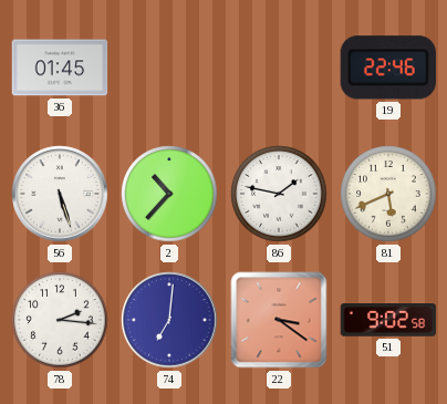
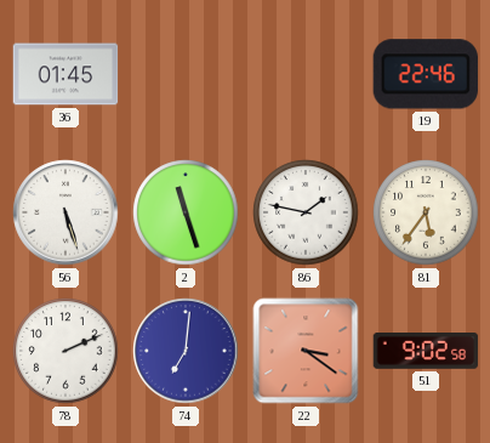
2: 10:37 -> 11:27 (186, 212)
81: 5:41 -> 5:36 (426, 212)
78: 2:16 -> 2:11 (65, 351)
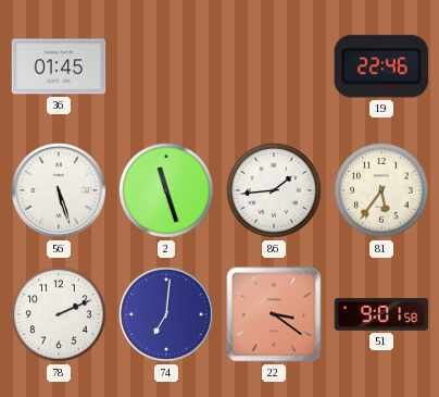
86: 1:47 -> 1:44 (274, 190)
51: 9:02 -> 9:01 (381, 315)
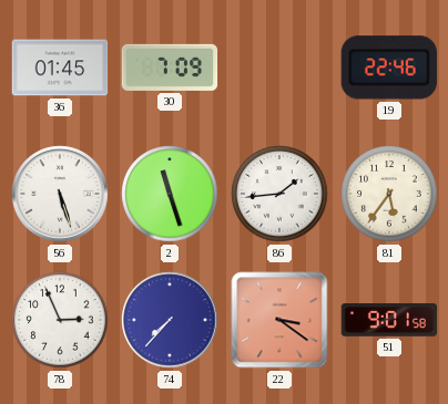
30: none -> 7:09 (170, 68)
78: 2:11 -> 2:56 (60, 320)
74: 7:01 -> 7:37 (170, 320)
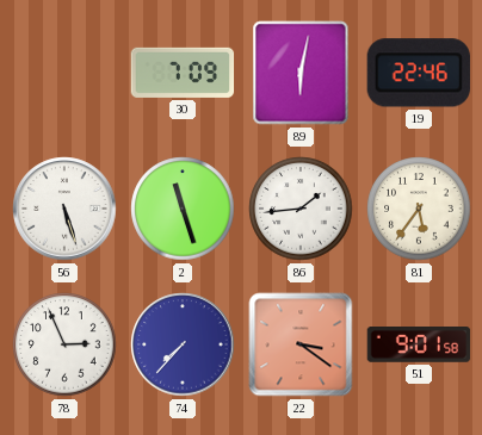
36: 01:45 -> none (60, 68)
89: none -> 6:02 (301, 73)
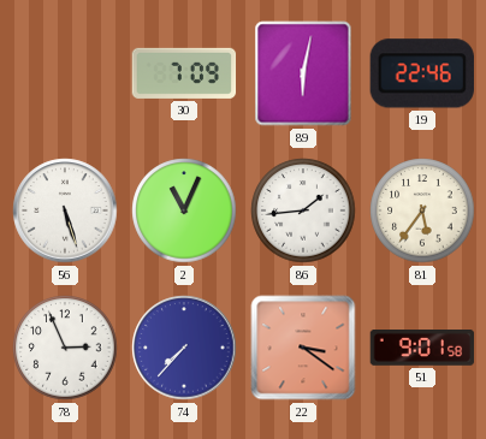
2: 11:27 -> 11:04 (184, 210)
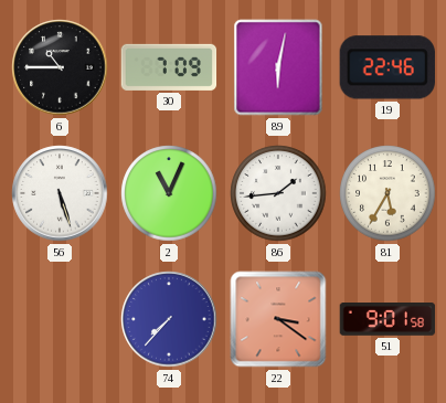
6: none -> 10:45 (60, 67)
81: 5:36 -> 5:35 (387, 193)
78: 2:56 -> none (65, 348)
